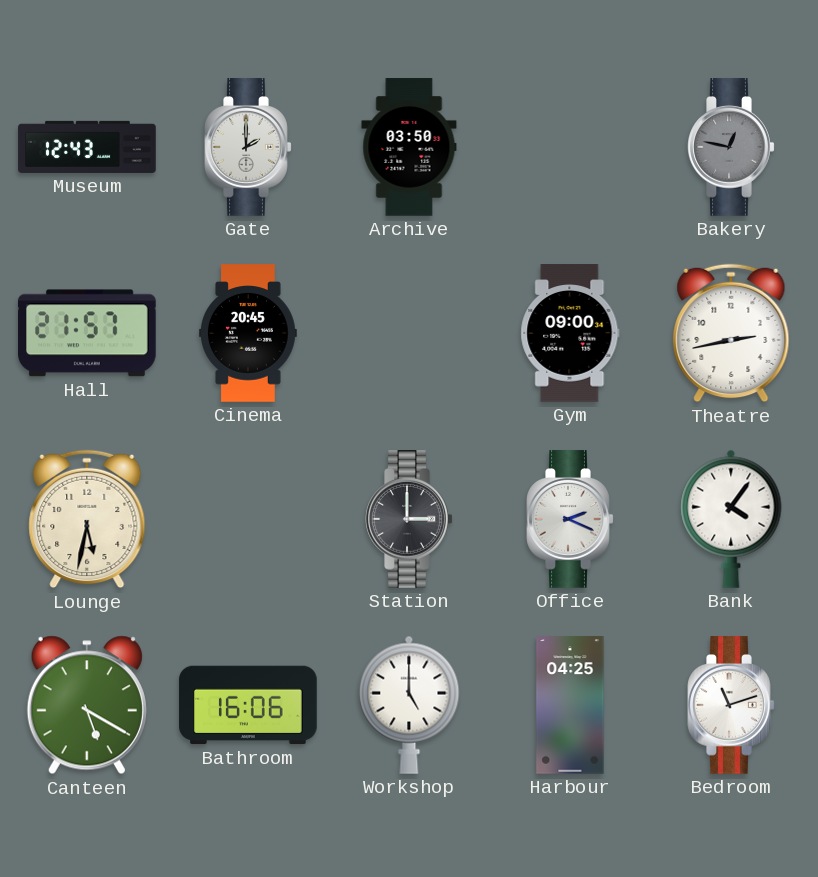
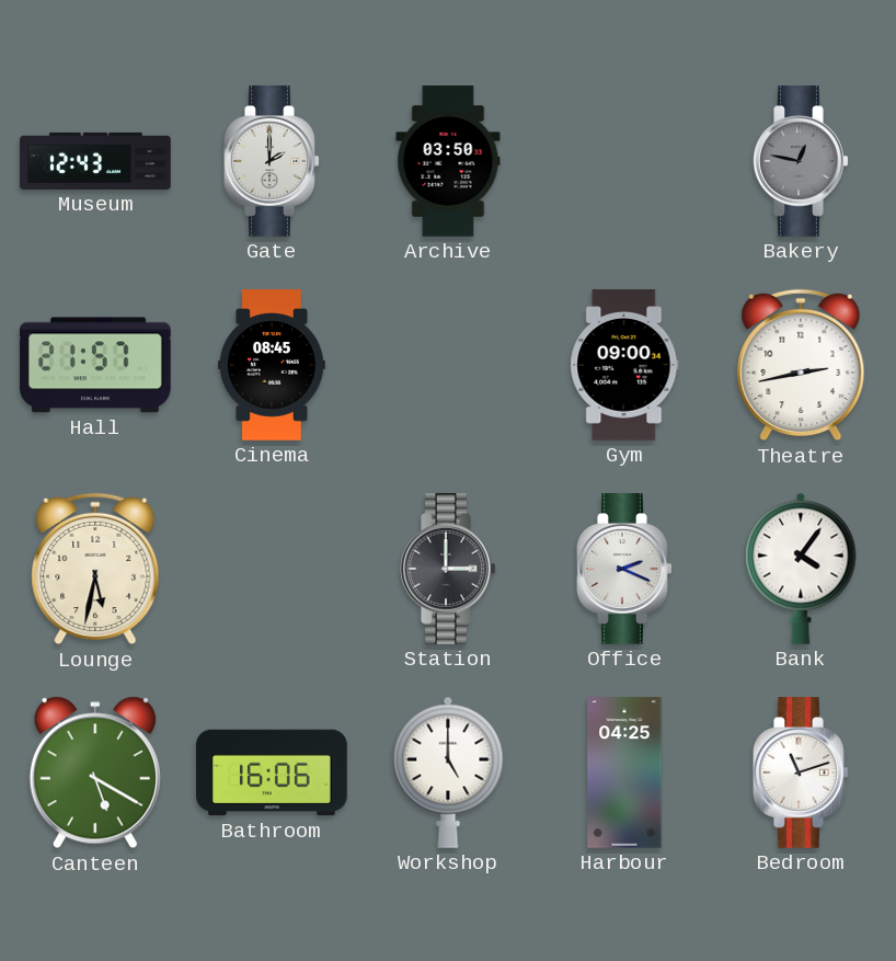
Cinema: 20:45 -> 08:45 (273, 365)
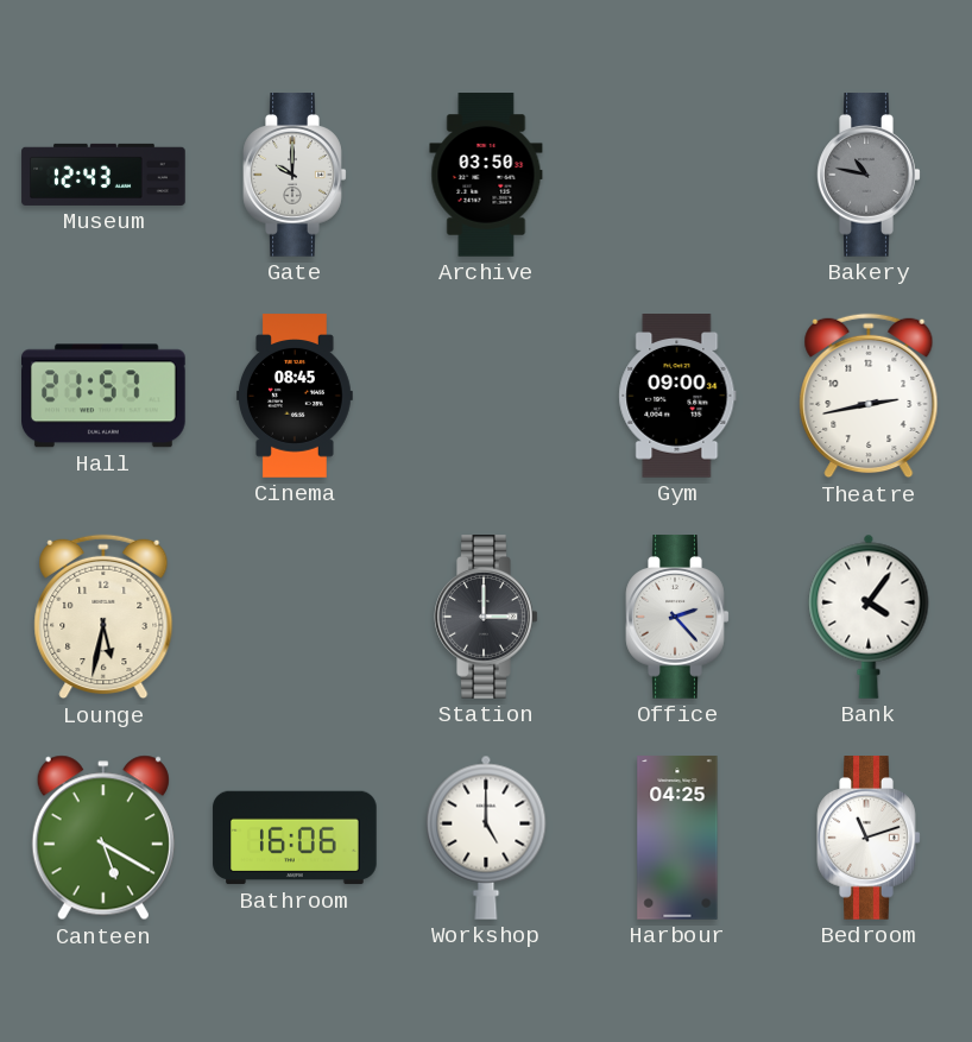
Gate: 2:00 -> 10:00 (295, 175)
Bakery: 12:47 -> 10:47 (869, 175)
Office: 2:19 -> 2:23 (677, 617)
